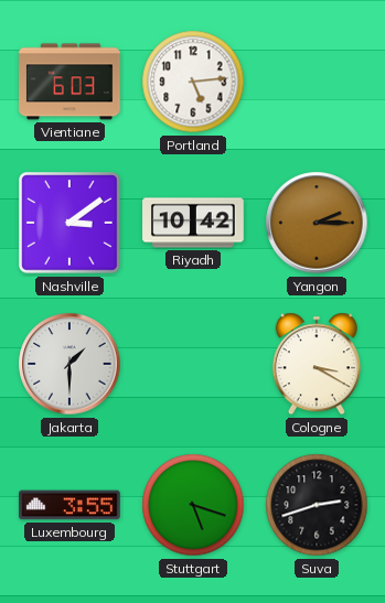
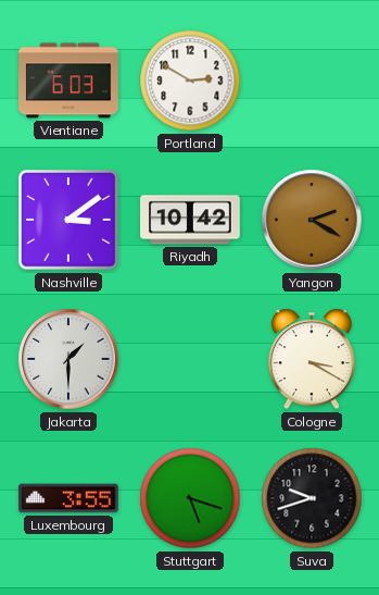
Portland: 5:14 -> 2:50 (190, 80)
Yangon: 2:15 -> 2:20 (312, 220)
Suva: 2:42 -> 9:42 (312, 498)
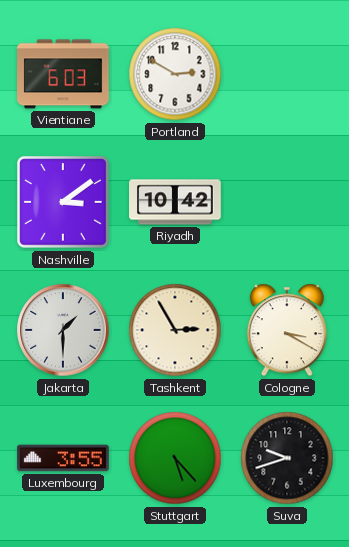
Yangon: 2:20 -> none (312, 220)
Tashkent: none -> 2:55 (175, 330)
Stuttgart: 5:18 -> 5:23 (175, 458)
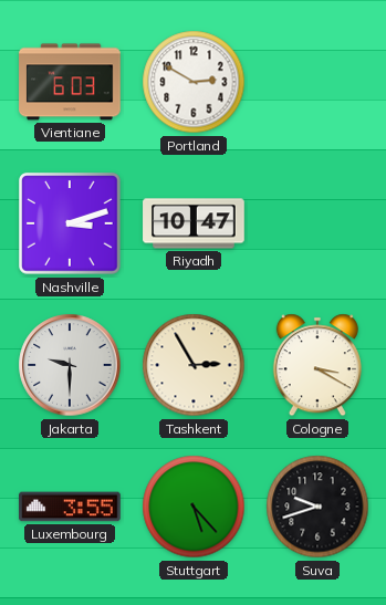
Nashville: 3:09 -> 3:12 (70, 223)
Riyadh: 10:42 -> 10:47 (194, 223)
Jakarta: 1:30 -> 9:30 (70, 365)
